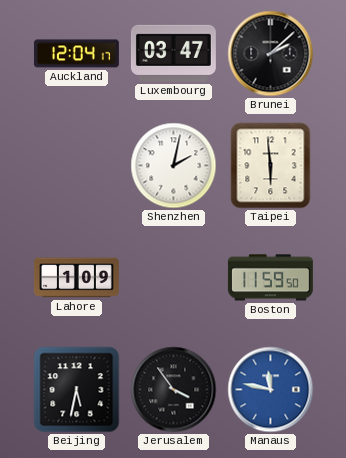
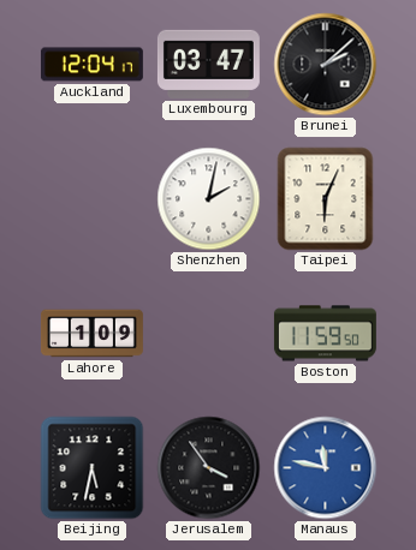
Taipei: 5:59 -> 6:04 (326, 199)
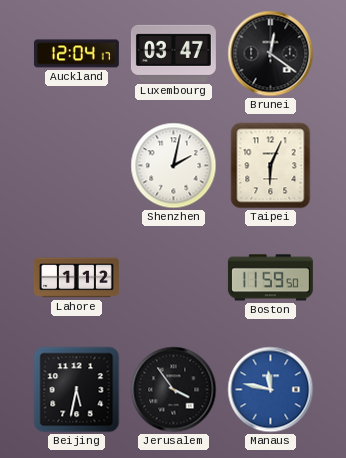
Brunei: 2:08 -> 12:21 (271, 54)
Lahore: 1:09 -> 1:12 (76, 278)
